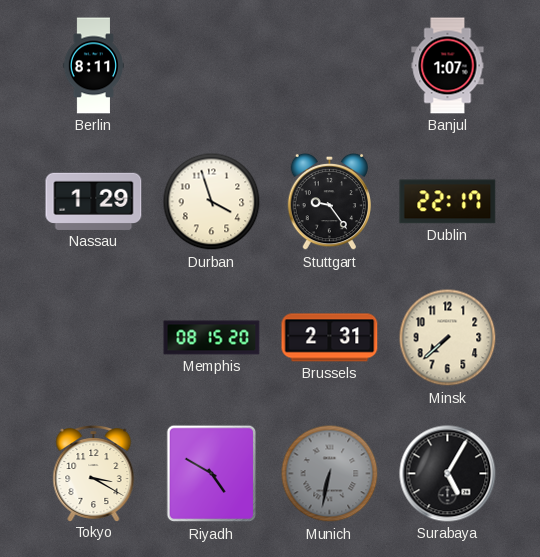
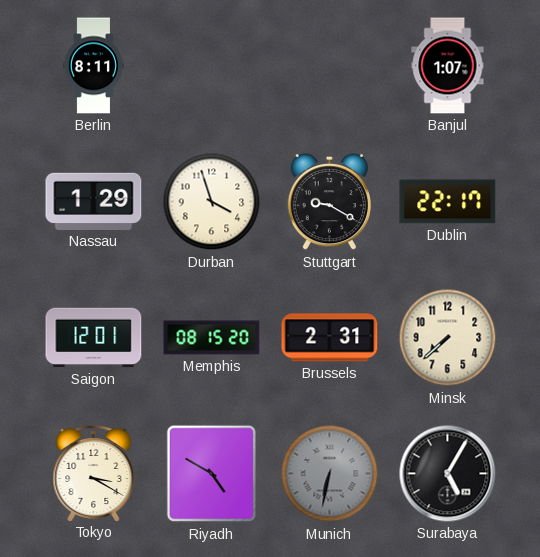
Stuttgart: 9:24 -> 9:20 (330, 202)
Saigon: none -> 12:01 (94, 338)
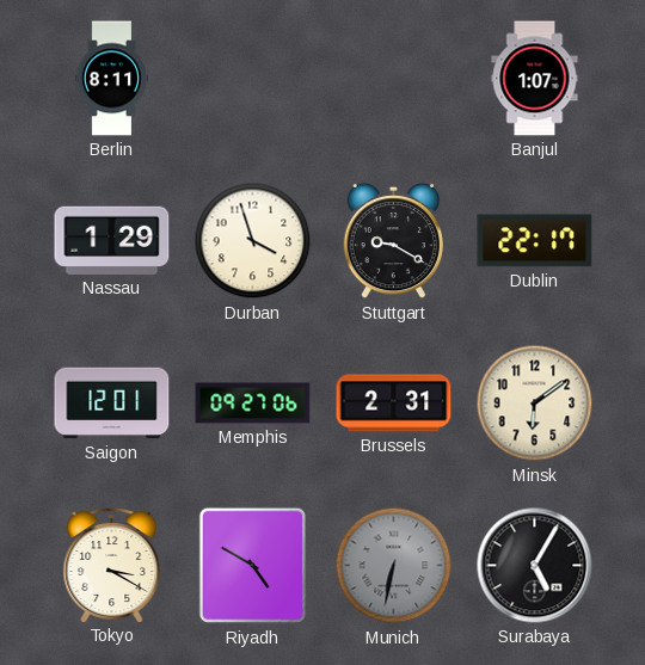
Memphis: 08:15 -> 09:27 (253, 404)
Minsk: 7:38 -> 6:09 (535, 404)
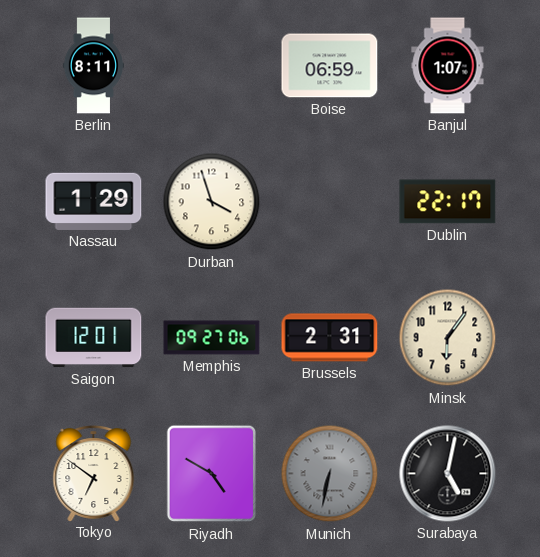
Boise: none -> 06:59 (330, 66)
Stuttgart: 9:20 -> none (394, 241)
Minsk: 6:09 -> 6:06 (448, 338)
Tokyo: 3:20 -> 6:51 (94, 474)
Surabaya: 5:05 -> 5:02 (448, 474)
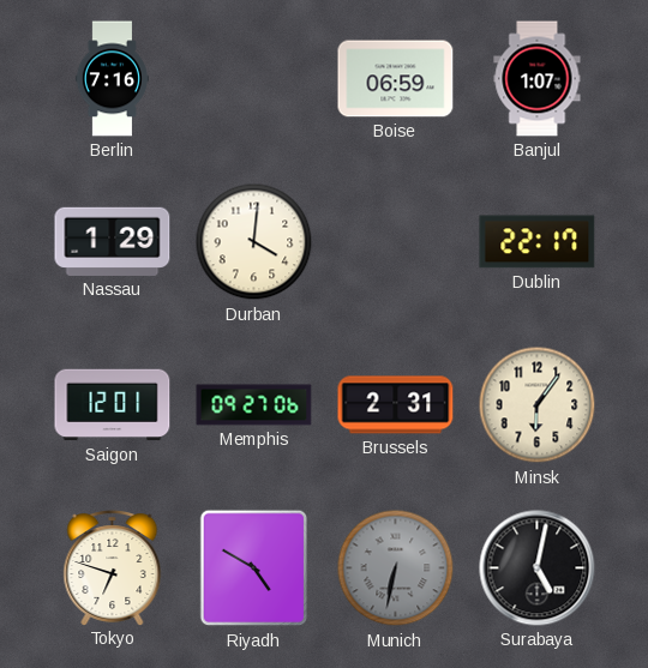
Berlin: 8:11 -> 7:16 (112, 79)
Durban: 3:57 -> 4:01 (254, 242)
Tokyo: 6:51 -> 6:48 (113, 568)
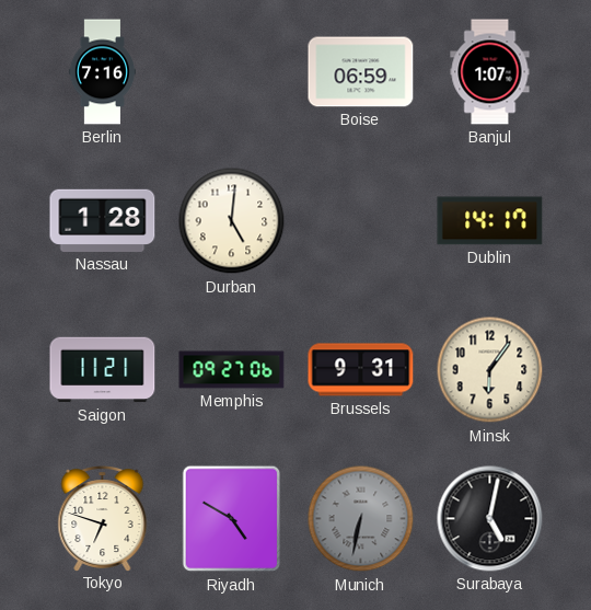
Nassau: 1:29 -> 1:28 (103, 220)
Durban: 4:01 -> 5:01 (232, 221)
Dublin: 22:17 -> 14:17 (490, 221)
Saigon: 12:01 -> 11:21 (103, 370)
Brussels: 2:31 -> 9:31 (361, 370)
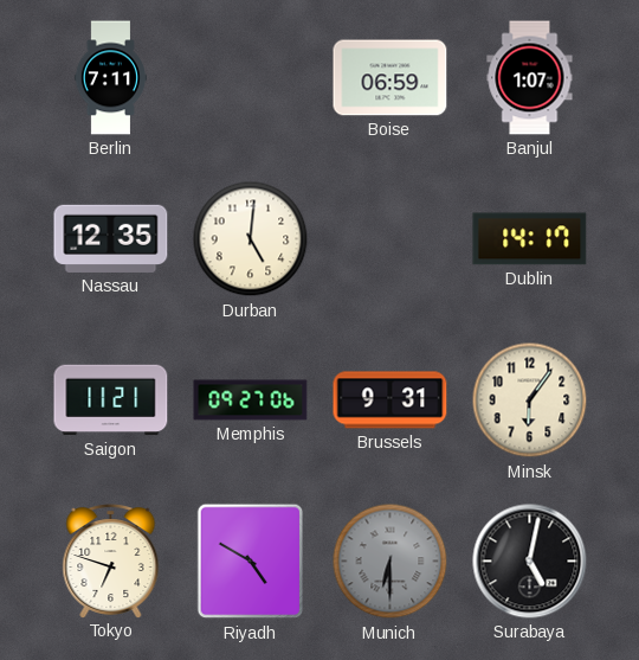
Berlin: 7:16 -> 7:11 (110, 78)
Nassau: 1:28 -> 12:35 (111, 238)
Munich: 6:32 -> 6:30 (390, 562)
